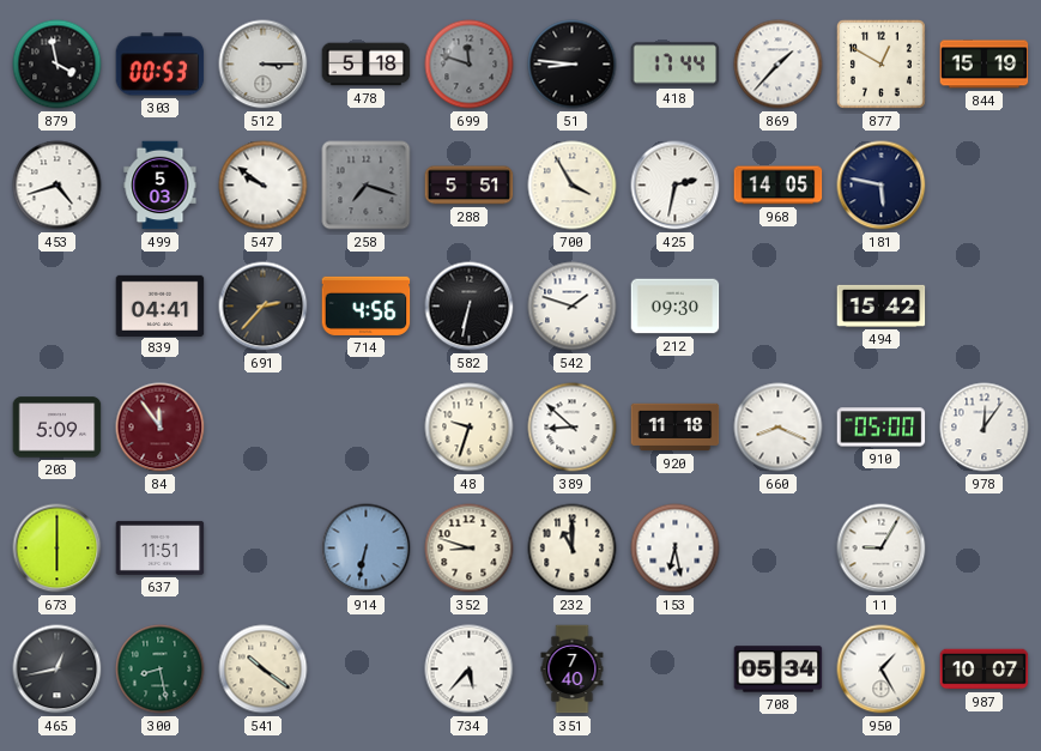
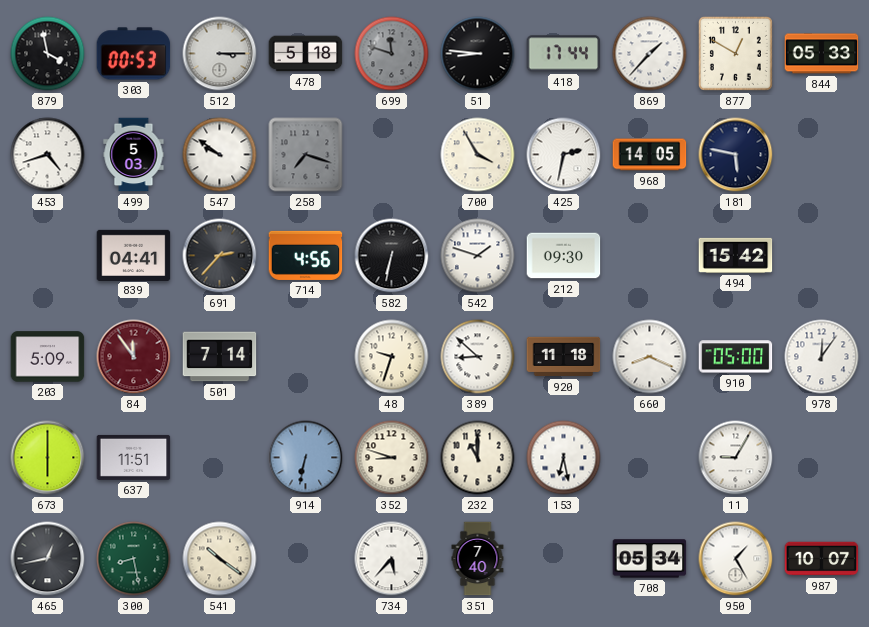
844: 15:19 -> 05:33 (822, 54)
288: 5:51 -> none (470, 186)
501: none -> 7:14 (220, 357)
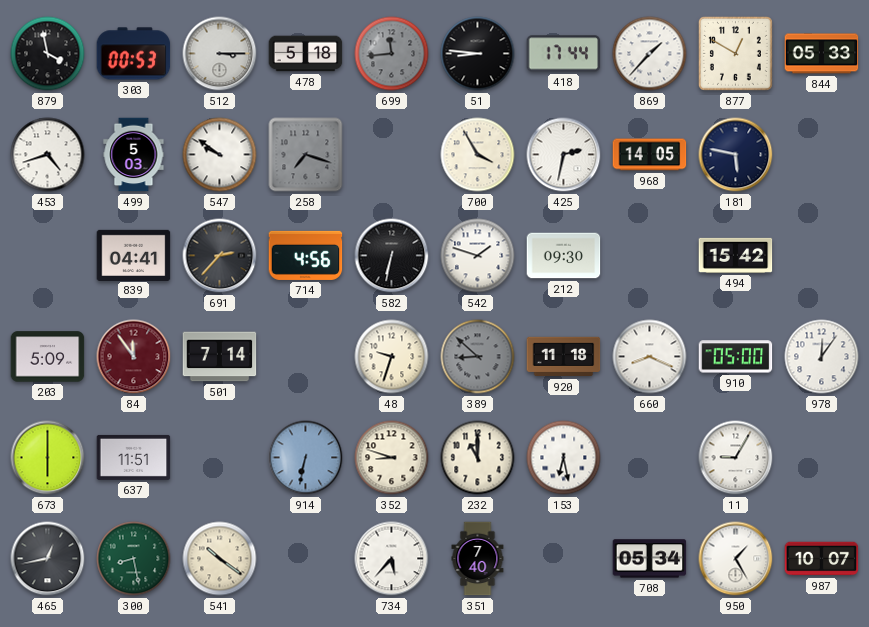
699: 11:48 -> 11:44 (392, 54)
389 dial: white -> grey (478, 357)
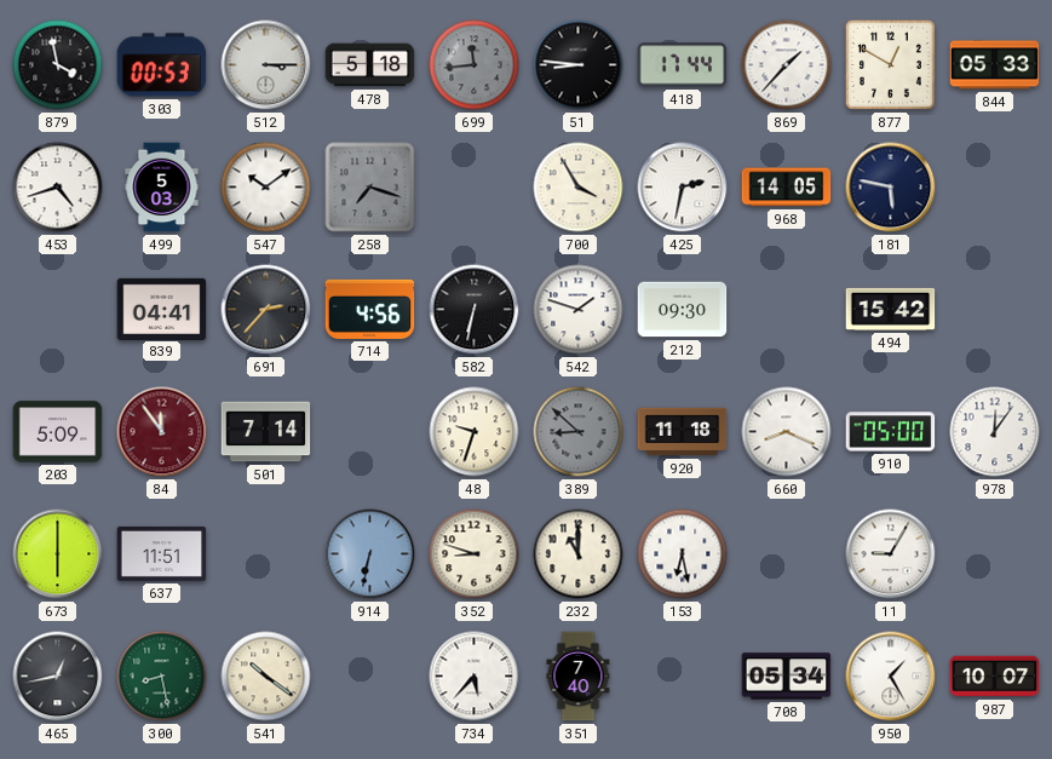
547: 9:51 -> 10:09 (266, 188)
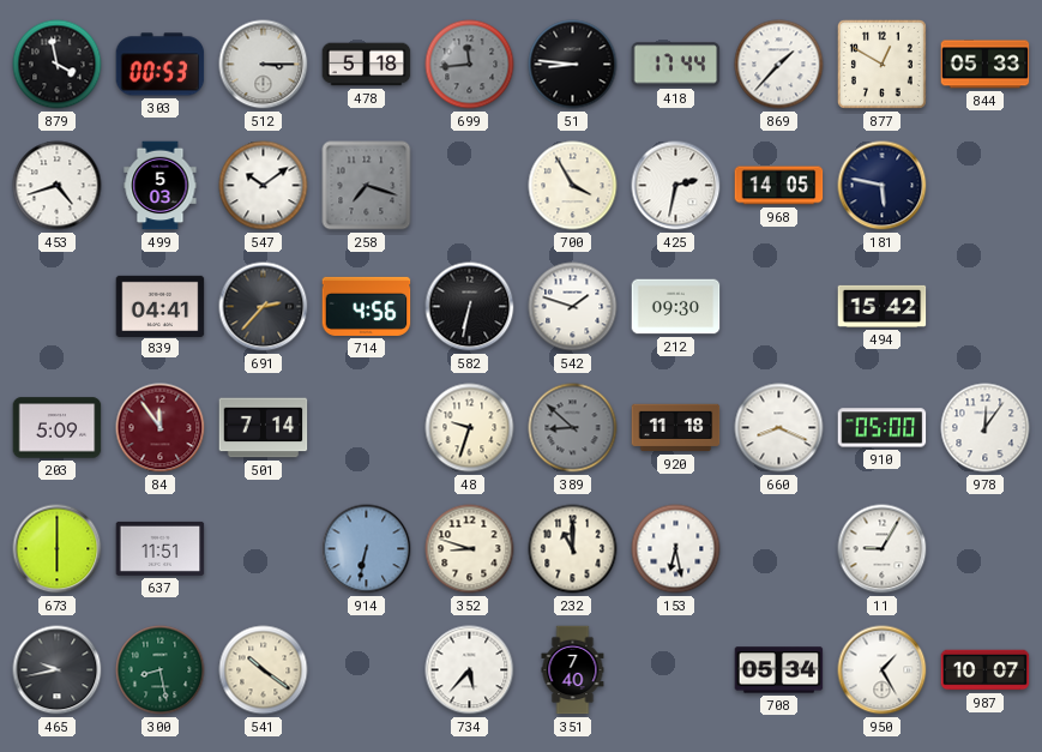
465: 12:43 -> 9:43 (58, 670)
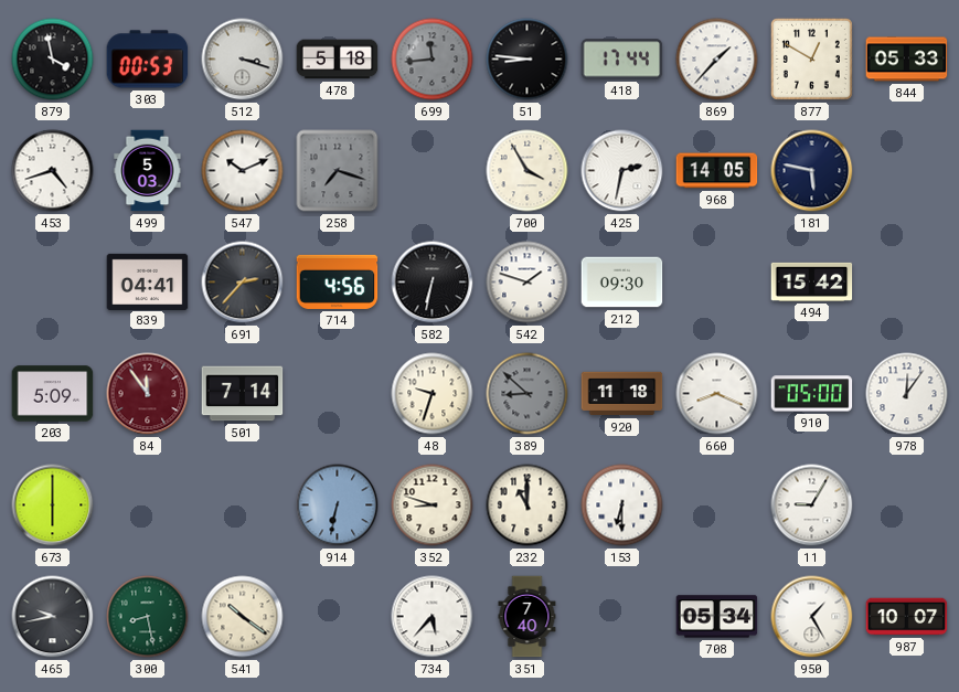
512: 3:15 -> 3:18 (243, 60)
547: 10:09 -> 10:11 (243, 171)
637: 11:51 -> none (161, 548)
153: 6:28 -> 6:30 (622, 505)
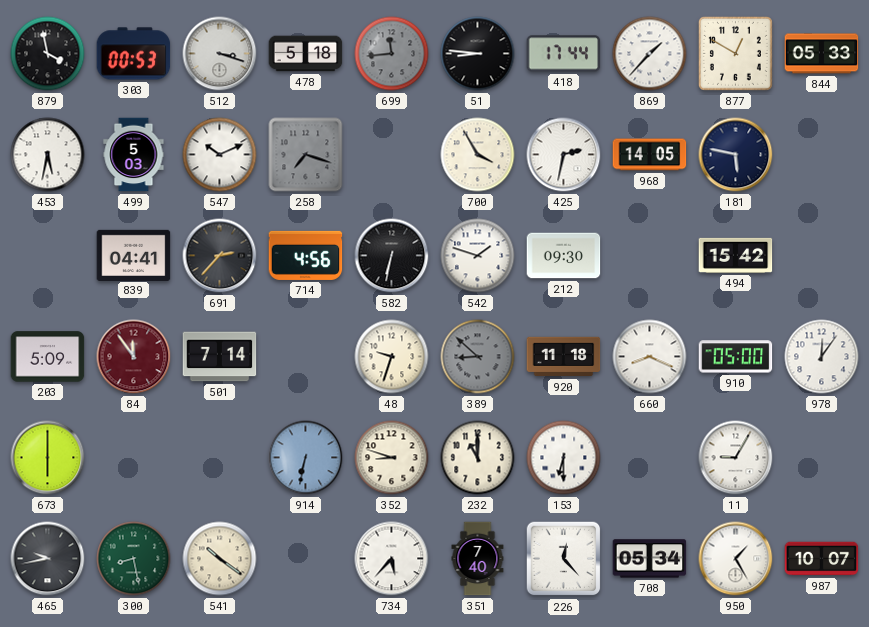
453: 4:42 -> 5:32 (48, 155)
226: none -> 12:23 (564, 559)
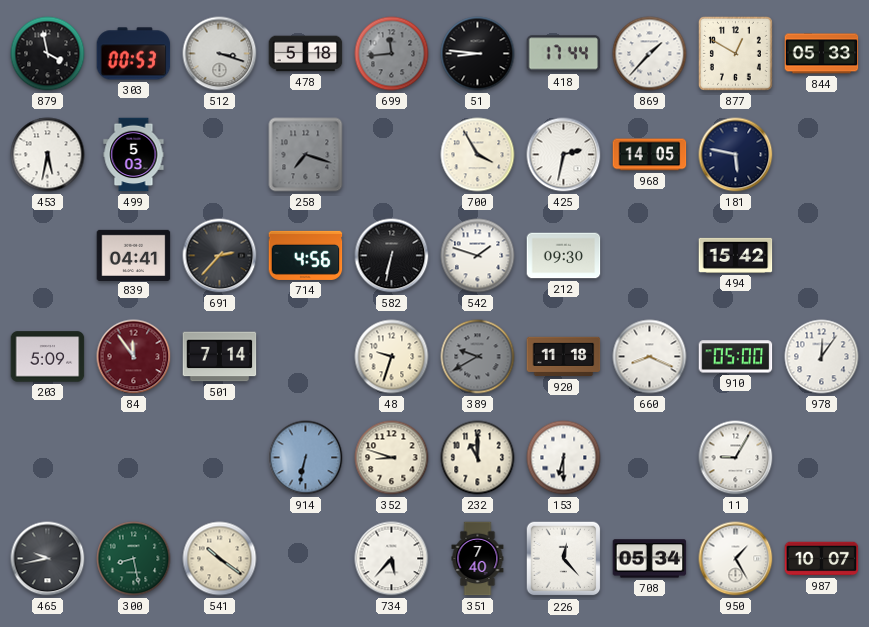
547: 10:11 -> none (220, 155)
389: 8:52 -> 9:40 (478, 357)
673: 6:00 -> none (48, 458)
